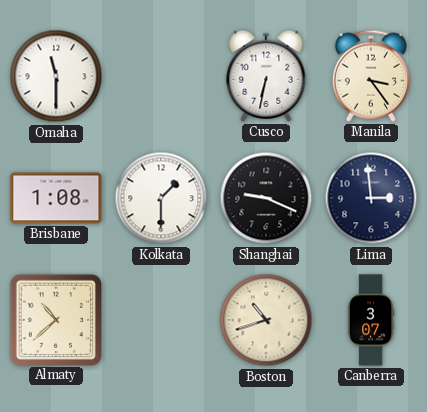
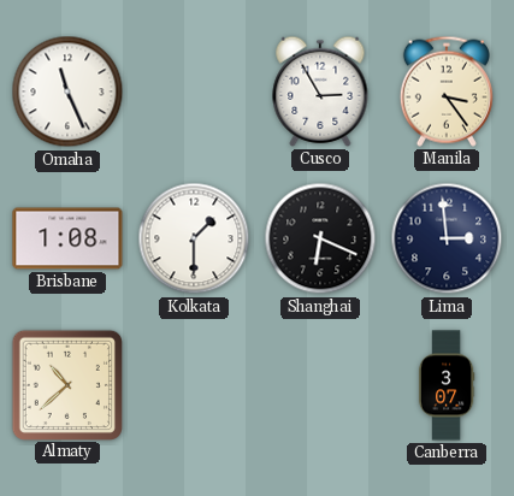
Omaha: 11:30 -> 11:26 (67, 91)
Cusco: 6:32 -> 2:55 (320, 91)
Shanghai: 9:19 -> 6:19 (320, 238)
Boston: 10:42 -> none (266, 320)
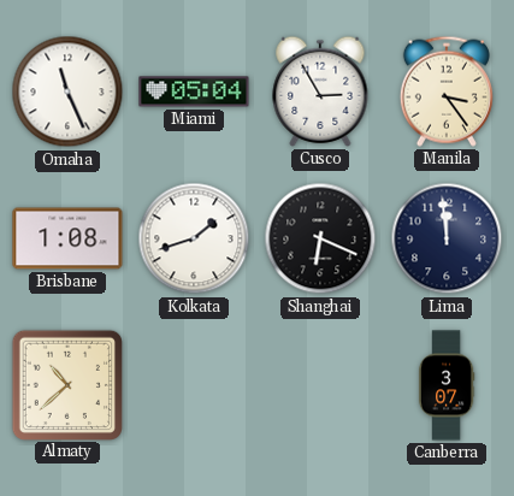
Miami: none -> 05:04 (194, 91)
Kolkata: 1:30 -> 1:42 (194, 238)
Lima: 2:59 -> 11:59 (447, 238)
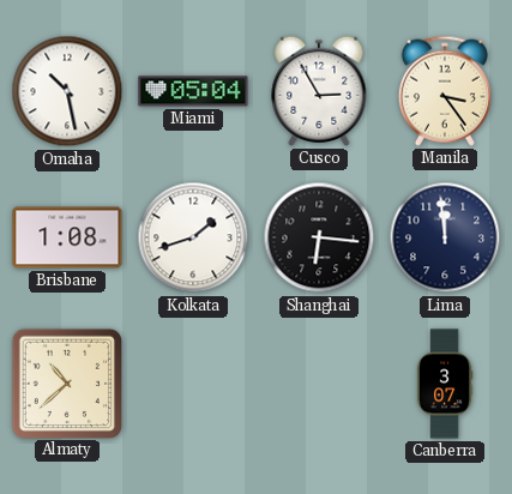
Omaha: 11:26 -> 10:28 (67, 91)
Shanghai: 6:19 -> 6:16 (319, 237)
